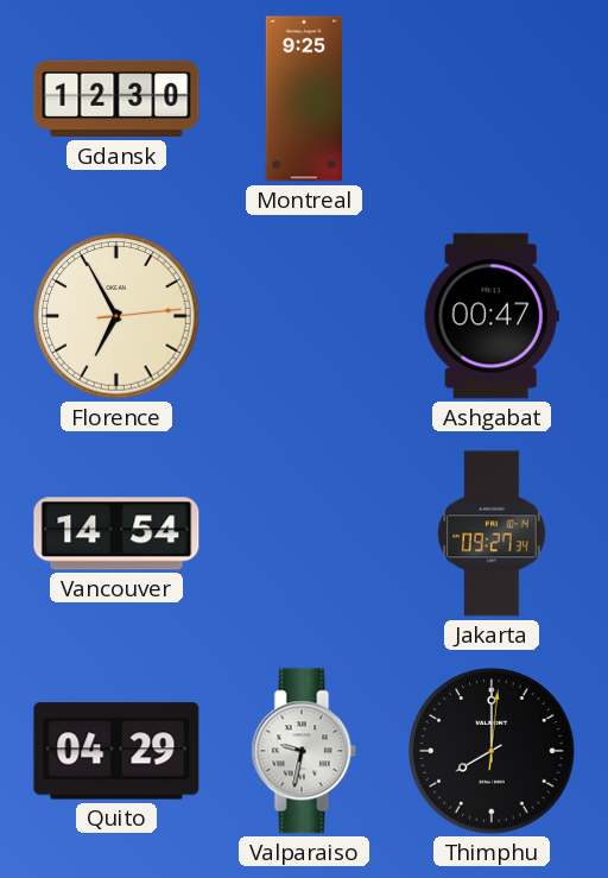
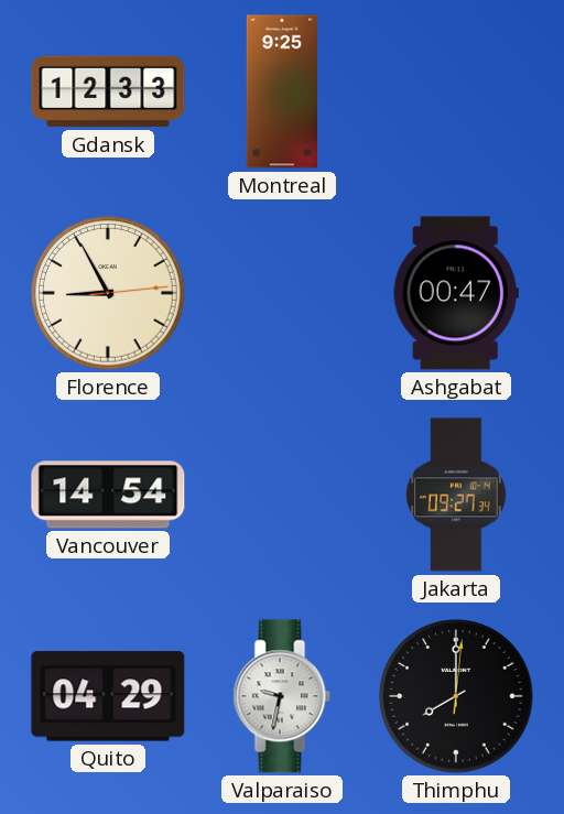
Gdansk: 12:30 -> 12:33 (108, 91)
Florence: 6:55 -> 8:55 (108, 293)
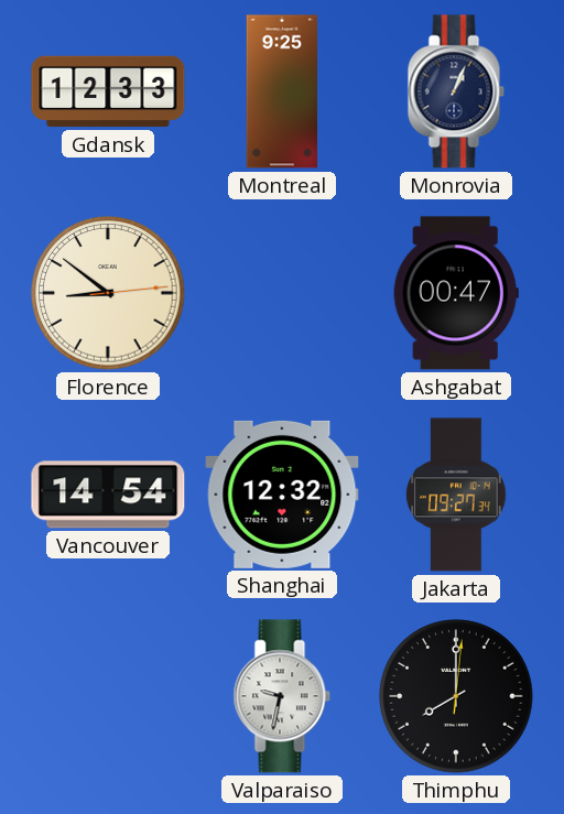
Monrovia: none -> 1:04 (456, 91)
Florence: 8:55 -> 8:51 (108, 293)
Shanghai: none -> 12:32 (282, 495)
Quito: 04:29 -> none (108, 696)
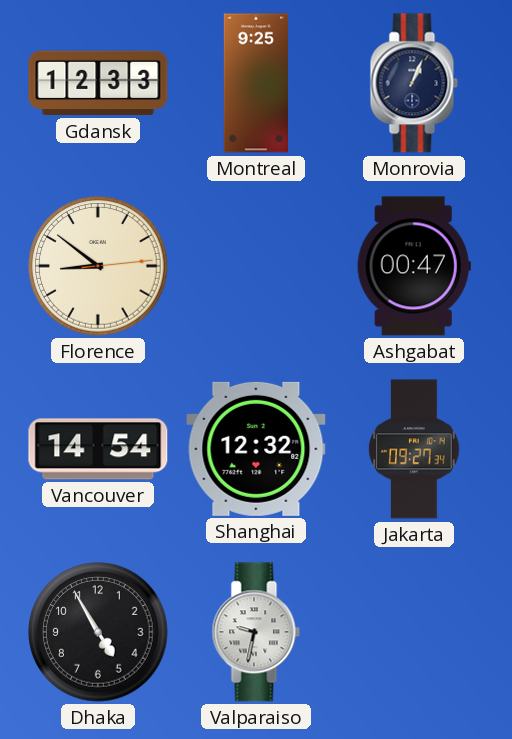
Dhaka: none -> 4:55 (98, 632)
Thimphu: 8:00 -> none (456, 696)
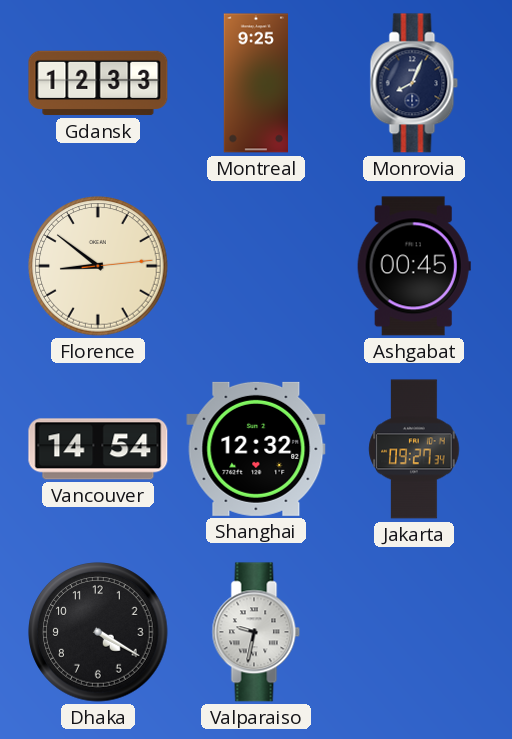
Monrovia: 1:04 -> 8:04 (414, 83)
Ashgabat: 00:47 -> 00:45 (414, 266)
Dhaka: 4:55 -> 4:20 (98, 632)
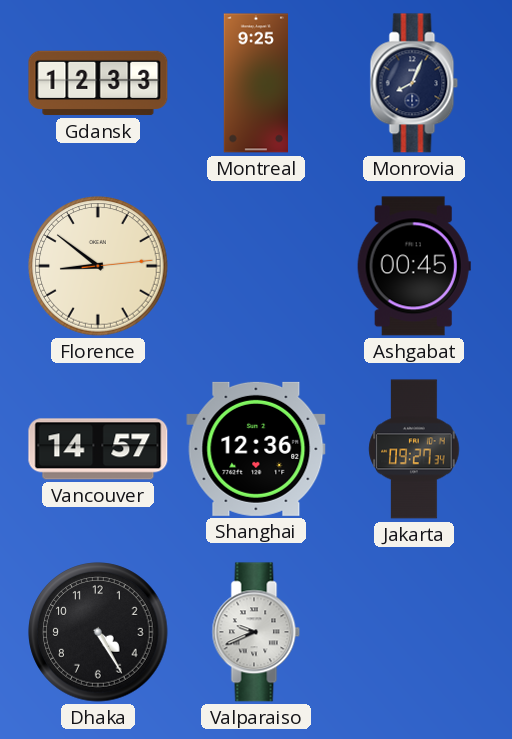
Vancouver: 14:54 -> 14:57 (98, 449)
Shanghai: 12:32 -> 12:36 (256, 449)
Dhaka: 4:20 -> 4:25 (98, 632)
Valparaiso: 9:32 -> 9:41 (256, 632)
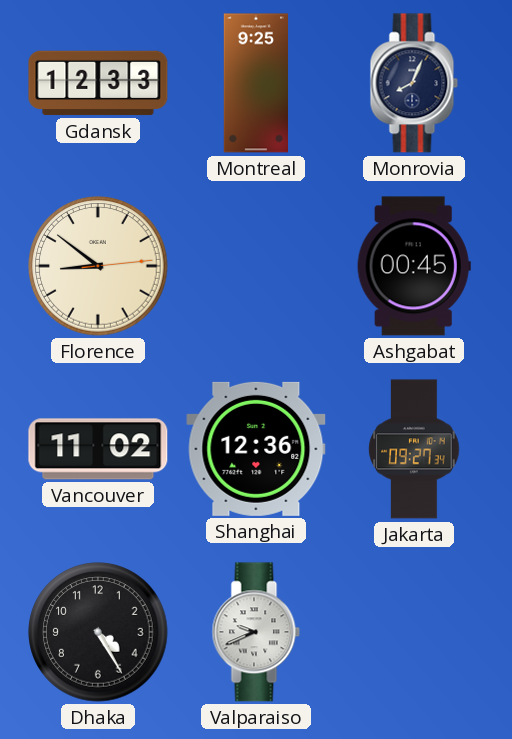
Vancouver: 14:57 -> 11:02 (98, 449)
